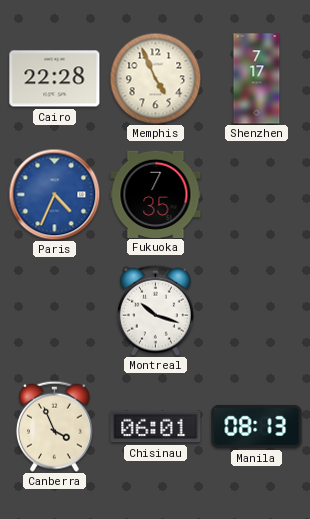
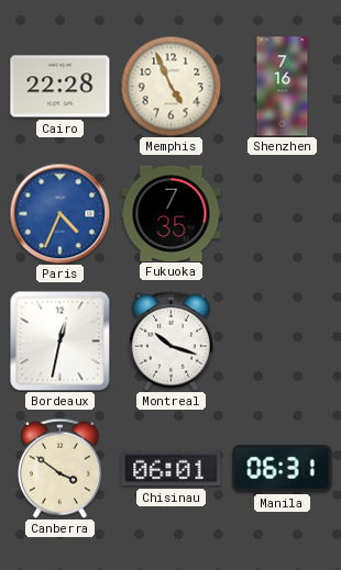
Shenzhen: 7:17 -> 7:16 (283, 87)
Bordeaux: none -> 12:32 (59, 340)
Canberra: 3:56 -> 3:51 (59, 468)
Manila: 08:13 -> 06:31 (283, 468)
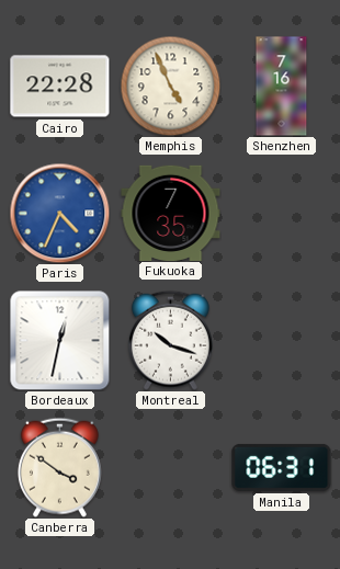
Chisinau: 06:01 -> none (172, 469)
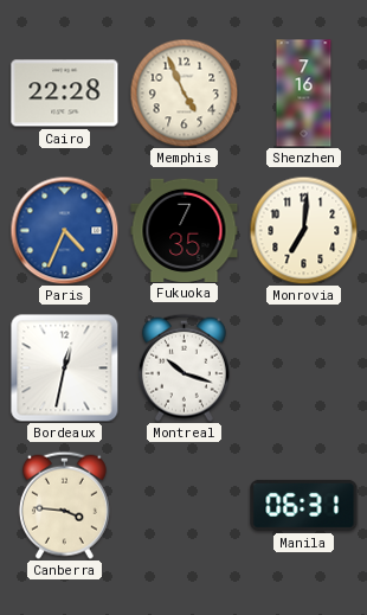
Monrovia: none -> 7:01 (303, 230)
Canberra: 3:51 -> 3:46 (64, 505)
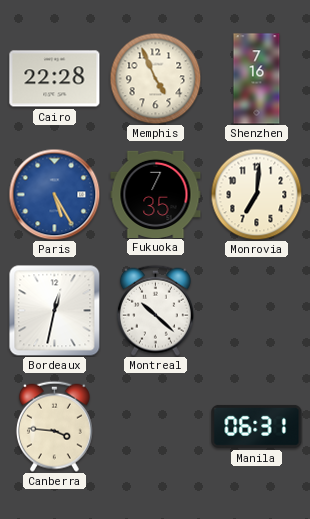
Paris: 4:34 -> 5:25 (54, 194)
Montreal: 10:18 -> 10:22 (155, 310)
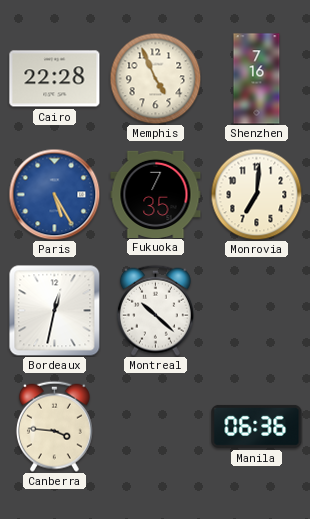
Manila: 06:31 -> 06:36 (257, 426)
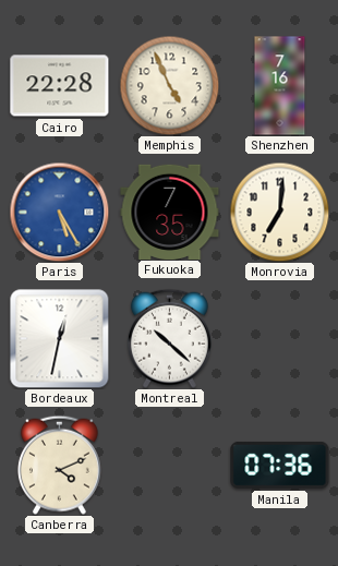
Canberra: 3:46 -> 4:11 (59, 465)
Manila: 06:36 -> 07:36 (280, 465)
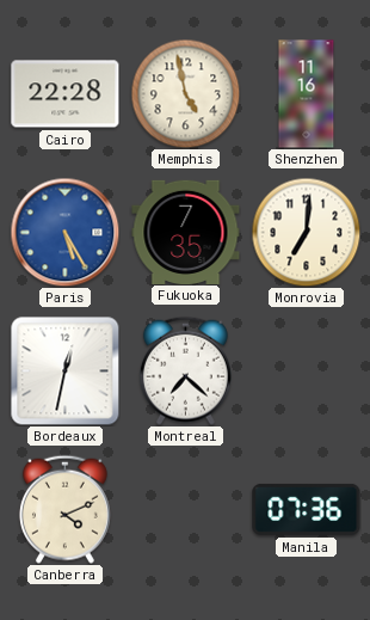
Memphis: 4:56 -> 4:58 (185, 93)
Shenzhen: 7:16 -> 11:16 (307, 94)
Montreal: 10:22 -> 7:22 (185, 370)
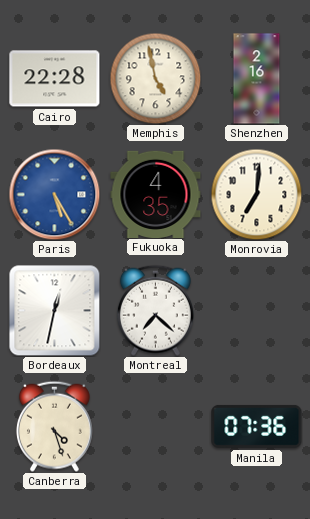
Shenzhen: 11:16 -> 2:16 (257, 79)
Fukuoka: 7:35 -> 4:35 (156, 194)
Canberra: 4:11 -> 4:27 (54, 426)
